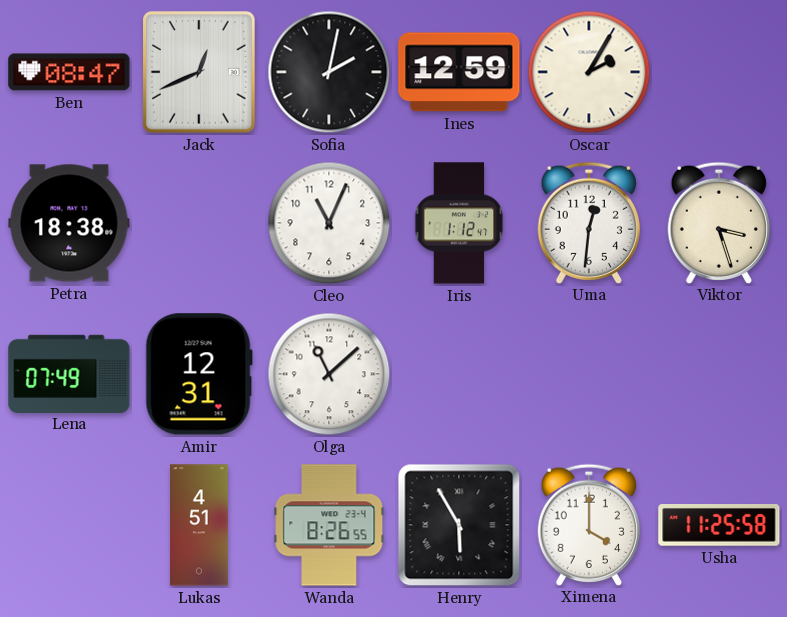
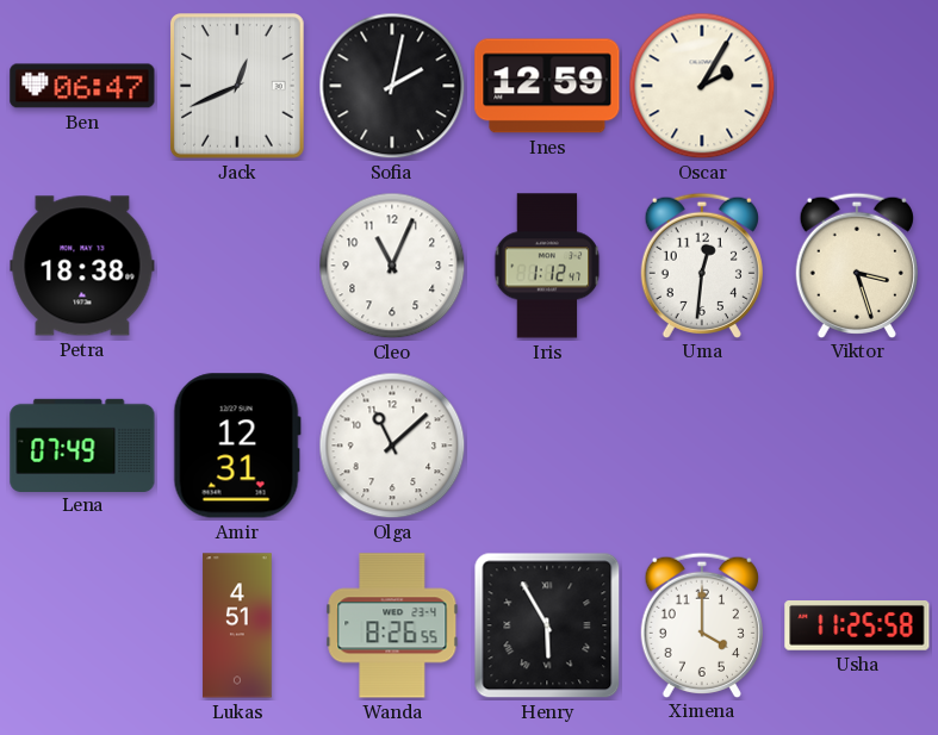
Ben: 08:47 -> 06:47 (82, 86)
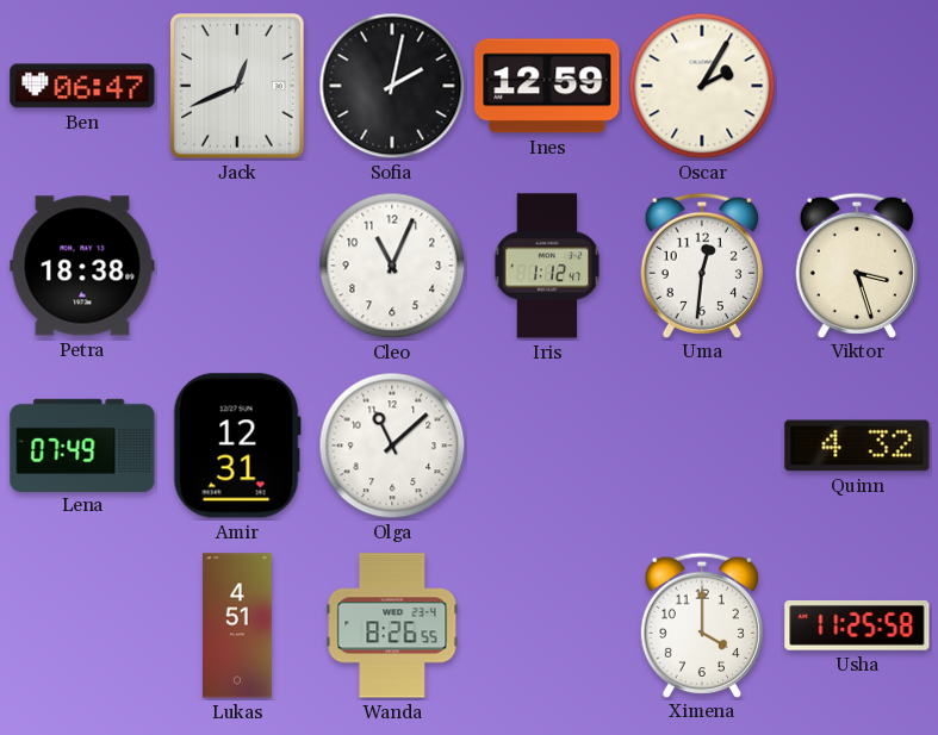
Quinn: none -> 4:32 (857, 446)
Henry: 5:55 -> none (547, 625)
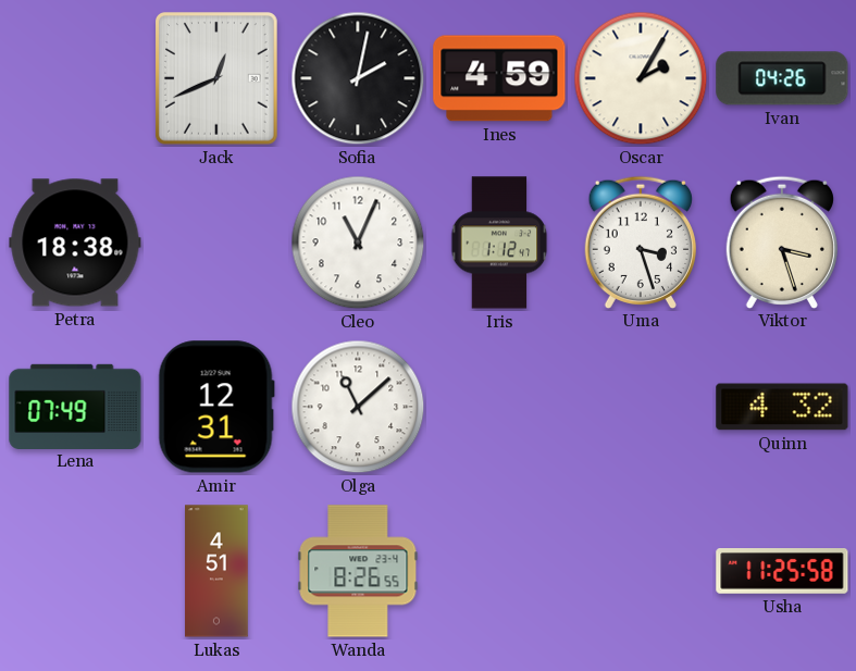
Ben: 06:47 -> none (82, 86)
Ines: 12:59 -> 4:59 (499, 78)
Ivan: none -> 04:26 (782, 78)
Uma: 12:31 -> 3:27 (641, 241)
Ximena: 4:00 -> none (702, 624)
